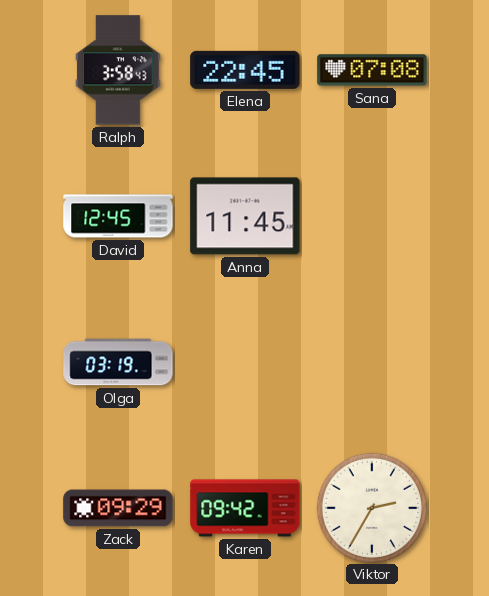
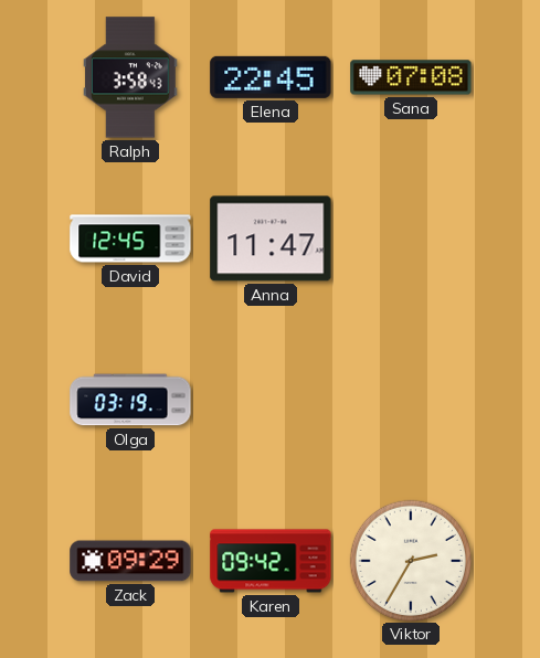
Anna: 11:45 -> 11:47 (271, 238)
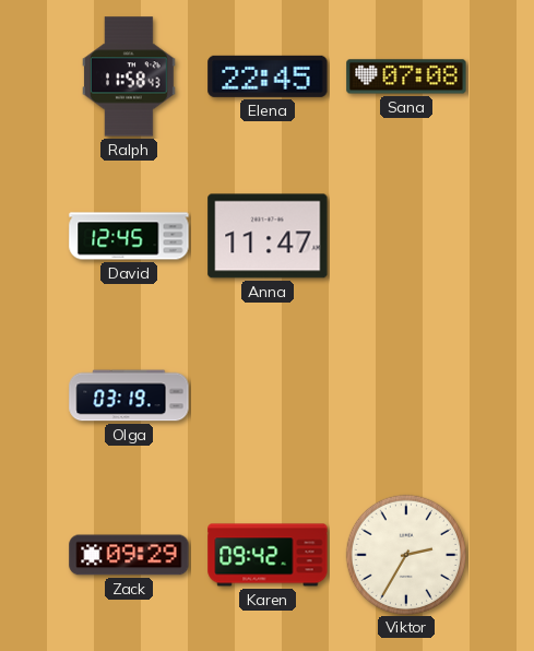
Ralph: 3:58 -> 11:58 (129, 76)
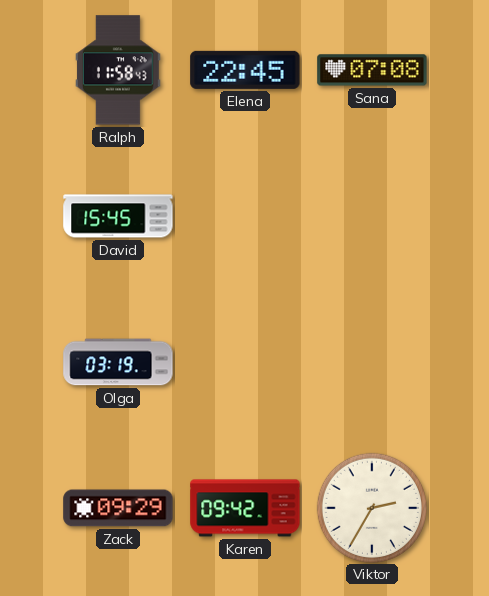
David: 12:45 -> 15:45 (118, 216)
Anna: 11:47 -> none (268, 236)
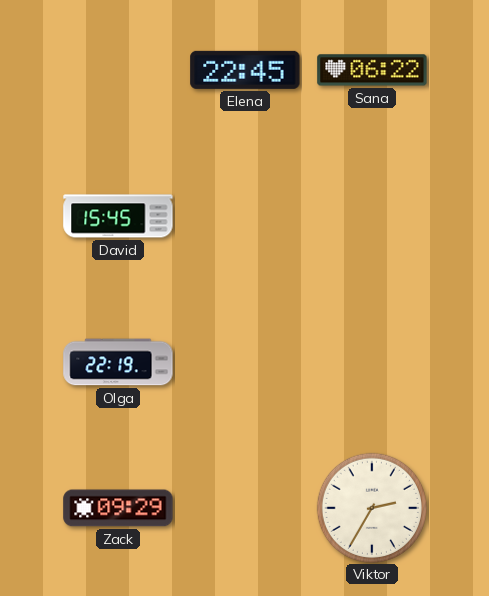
Ralph: 11:58 -> none (118, 70)
Sana: 07:08 -> 06:22 (372, 70)
Olga: 03:19 -> 22:19 (118, 362)
Karen: 09:42 -> none (245, 508)
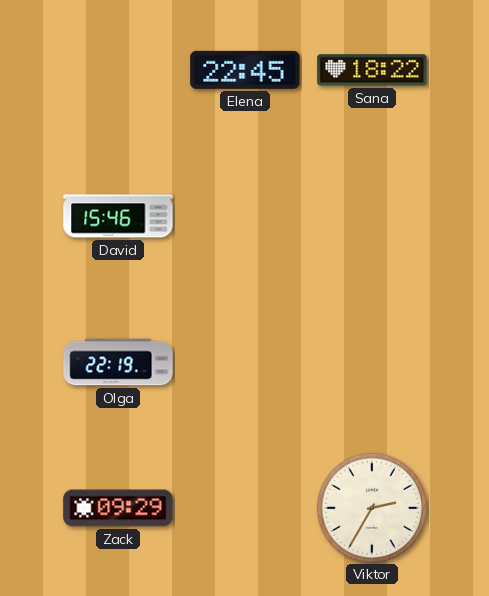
Sana: 06:22 -> 18:22 (372, 70)
David: 15:45 -> 15:46 (118, 216)
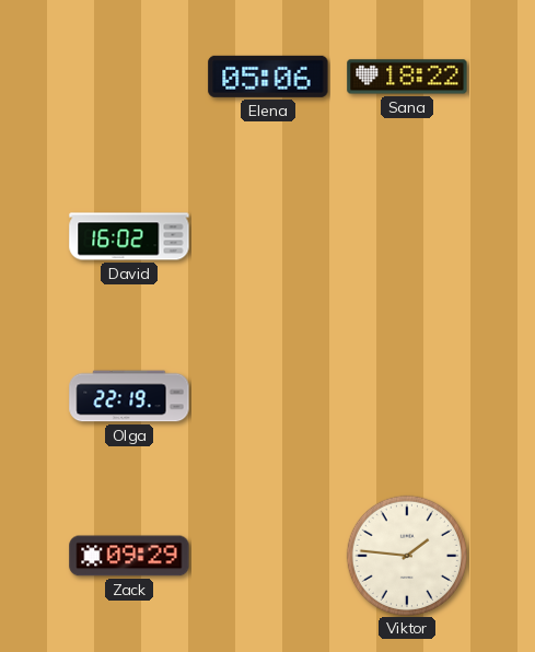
Elena: 22:45 -> 05:06 (268, 77)
David: 15:46 -> 16:02 (129, 236)
Viktor: 2:35 -> 1:46 (406, 555)
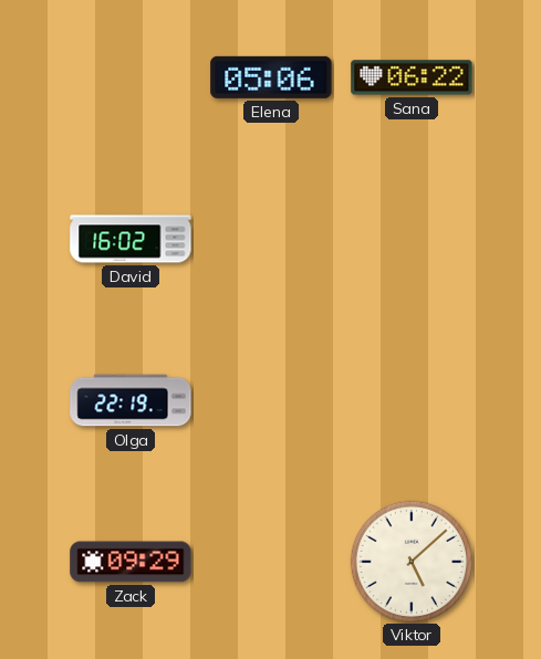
Sana: 18:22 -> 06:22 (412, 77)
Viktor: 1:46 -> 5:08 (410, 561)
